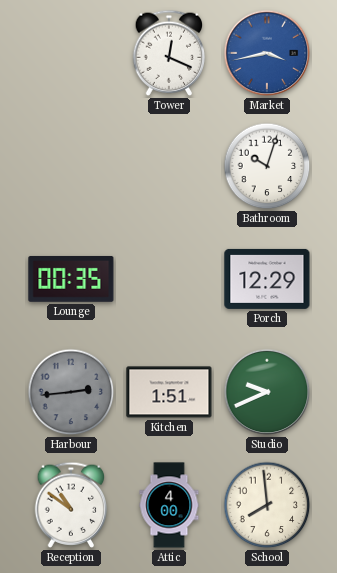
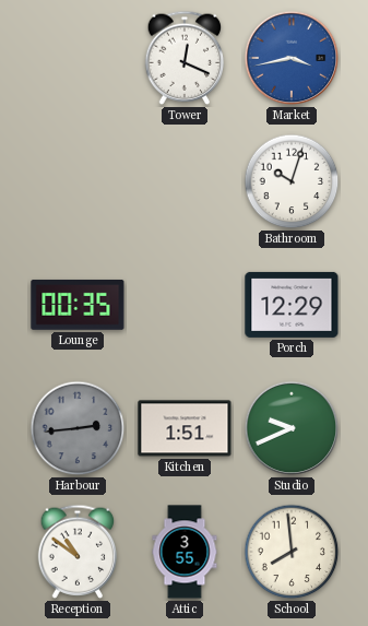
Attic: 4:00 -> 3:55 (185, 552)
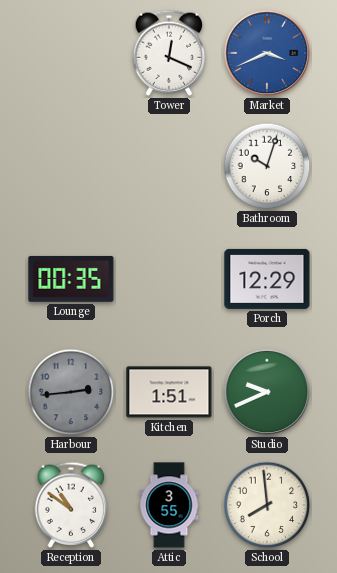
Market: 3:43 -> 3:41 (267, 53)
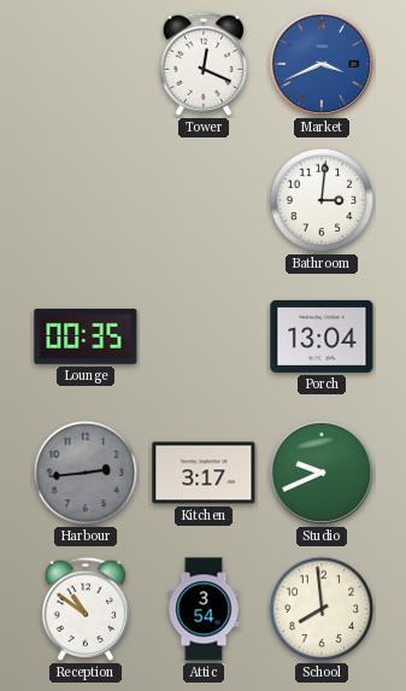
Bathroom: 10:03 -> 3:01 (322, 200)
Porch: 12:29 -> 13:04 (322, 336)
Kitchen: 1:51 -> 3:17 (204, 473)
Attic: 3:55 -> 3:54 (204, 609)
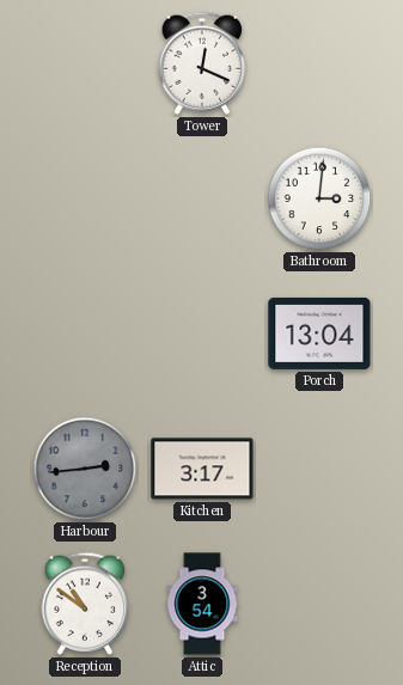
Market: 3:41 -> none (322, 64)
Lounge: 00:35 -> none (86, 336)
Studio: 9:41 -> none (322, 473)
School: 7:59 -> none (322, 609)
